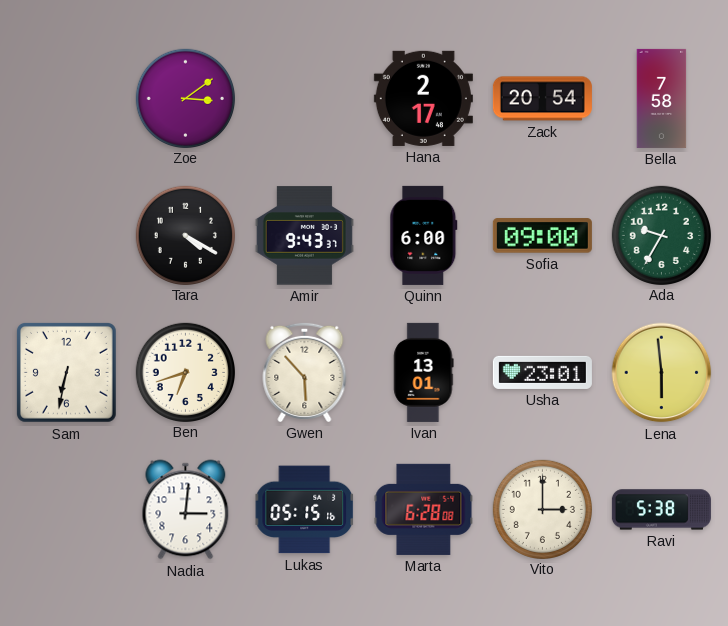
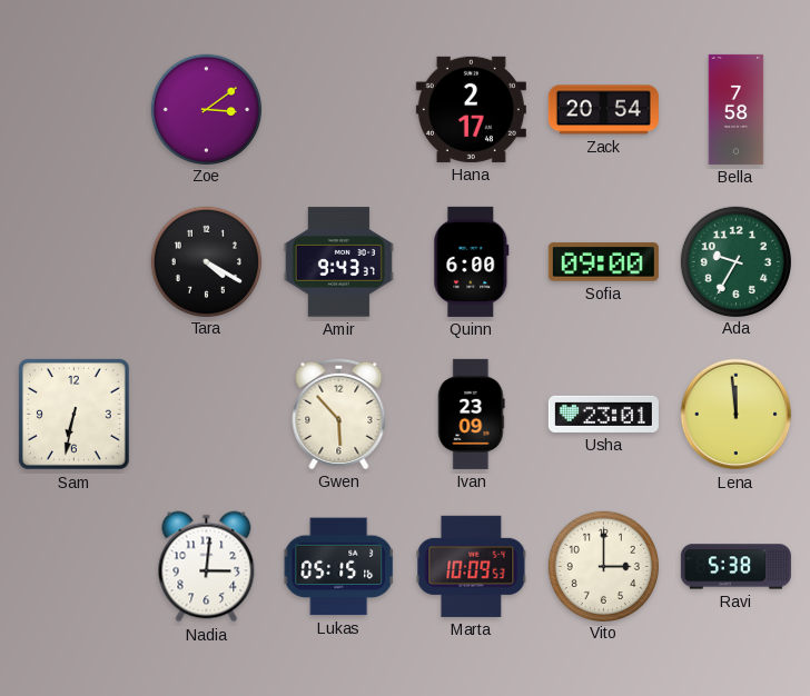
Ben: 6:42 -> none (185, 372)
Ivan: 13:01 -> 23:09 (472, 414)
Lena: 5:59 -> 11:59 (737, 415)
Marta: 6:28 -> 10:09 (472, 566)
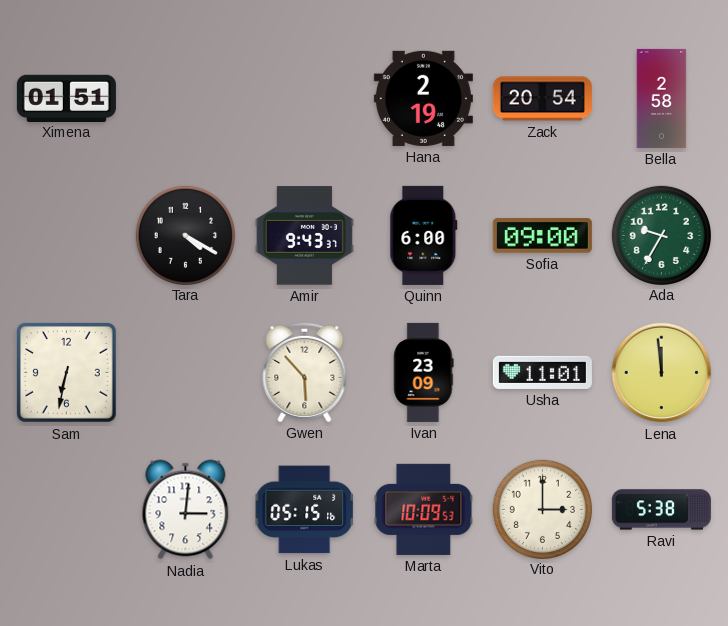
Ximena: none -> 01:51 (66, 98)
Zoe: 3:09 -> none (206, 109)
Hana: 2:17 -> 2:19 (423, 98)
Bella: 7:58 -> 2:58 (662, 98)
Usha: 23:01 -> 11:01 (542, 372)
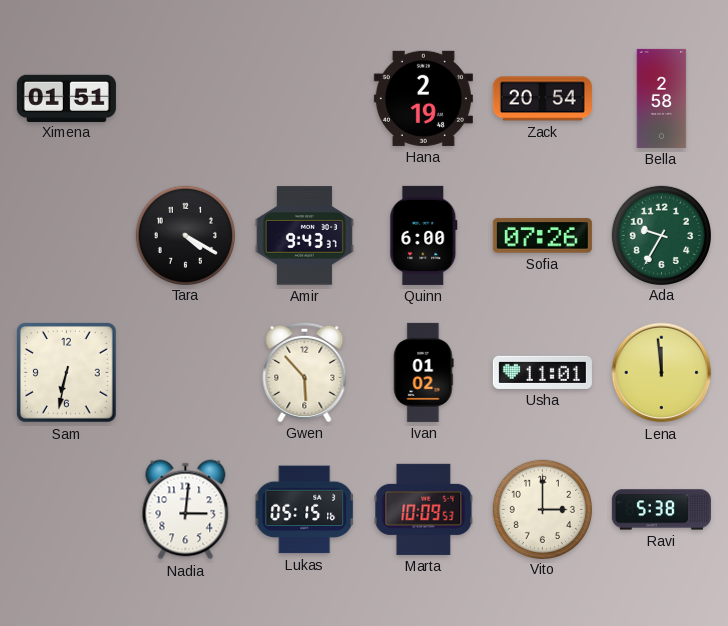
Sofia: 09:00 -> 07:26 (542, 236)
Ivan: 23:09 -> 01:02 (424, 372)
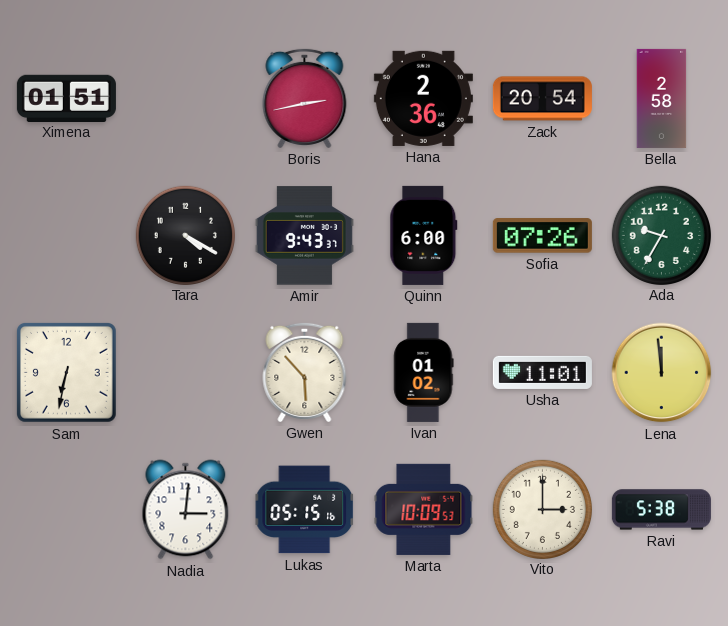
Boris: none -> 2:43 (305, 98)
Hana: 2:19 -> 2:36 (423, 98)
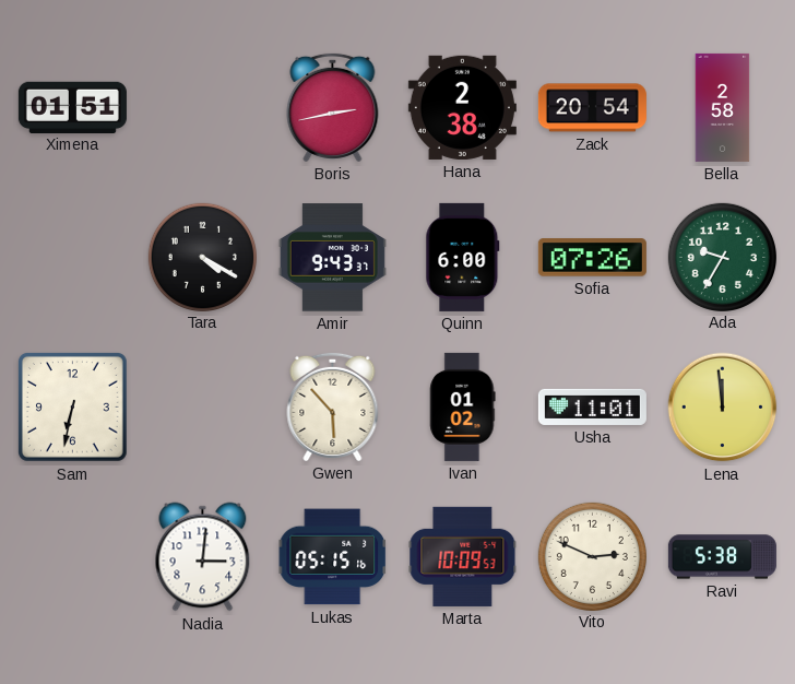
Hana: 2:36 -> 2:38 (462, 107)
Vito: 3:00 -> 2:49 (592, 556)
